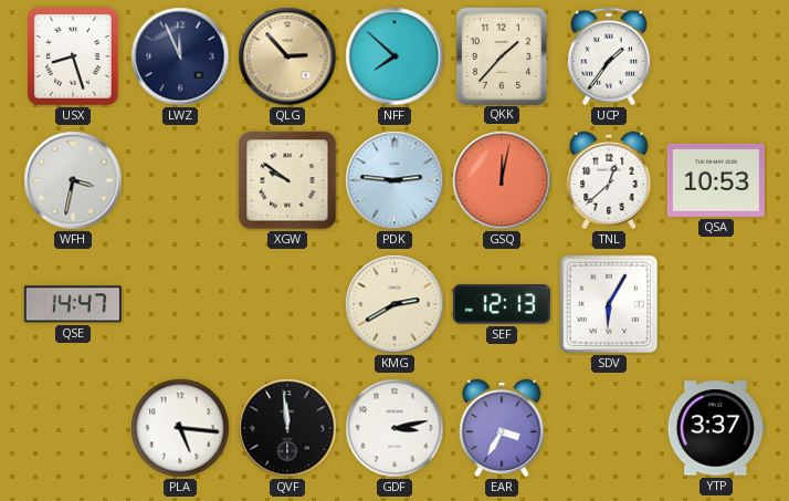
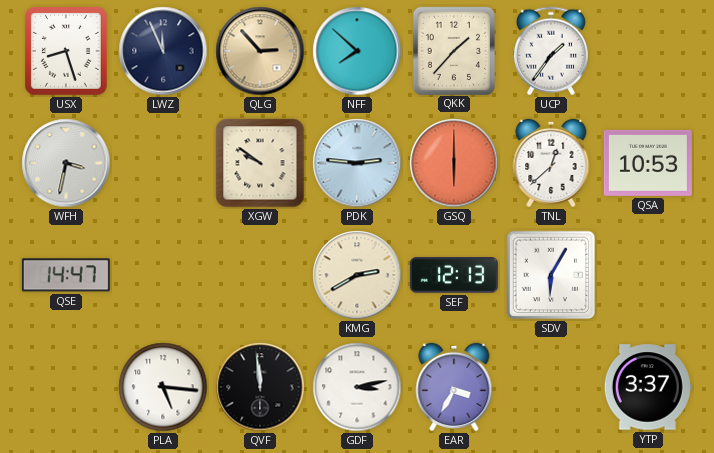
GSQ: 12:02 -> 6:00 (454, 163)
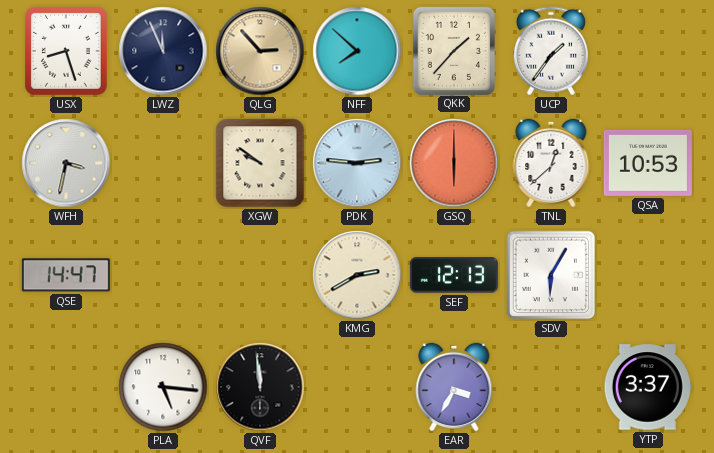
GDF: 3:13 -> none (357, 387)
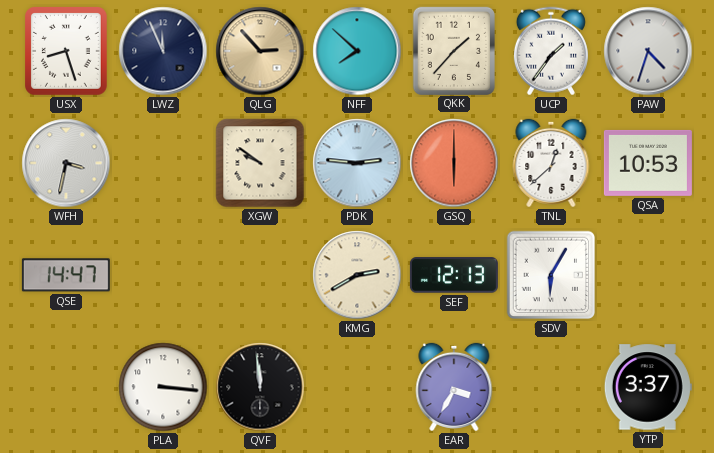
PAW: none -> 4:33 (648, 51)
PLA: 5:16 -> 3:16 (163, 387)
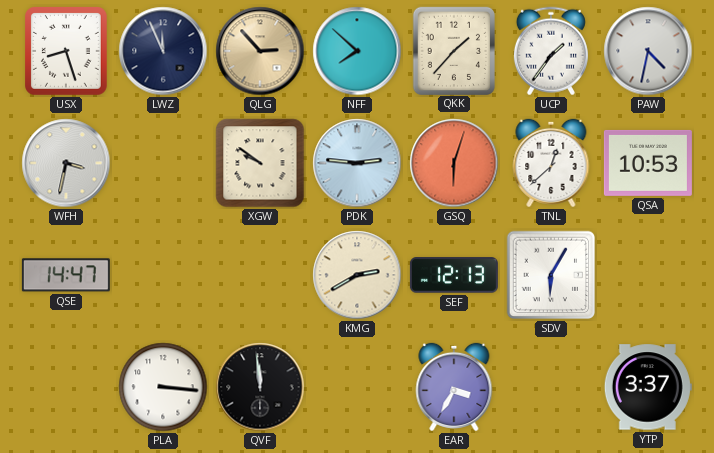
PAW: 4:33 -> 4:32 (648, 51)
GSQ: 6:00 -> 6:03 (454, 163)
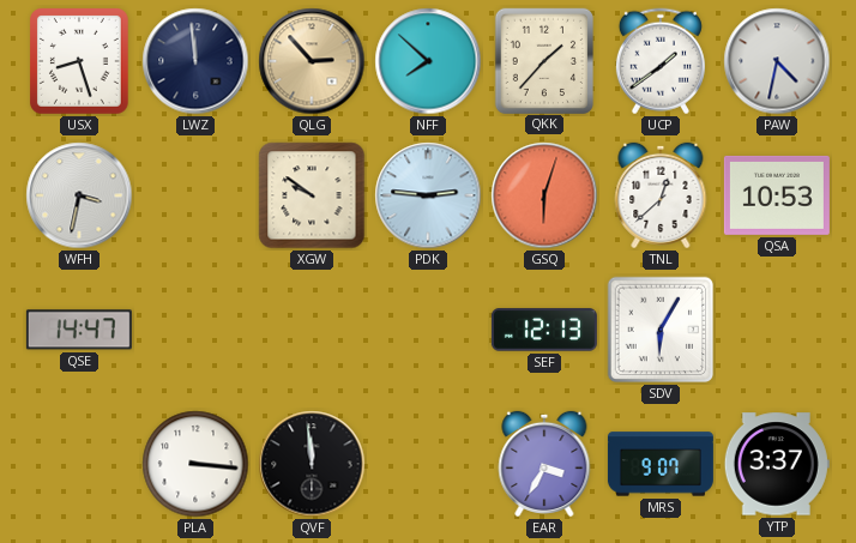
LWZ: 11:56 -> 11:59 (195, 61)
UCP: 1:36 -> 1:39 (661, 61)
KMG: 2:40 -> none (357, 275)
MRS: none -> 9:07 (661, 464)
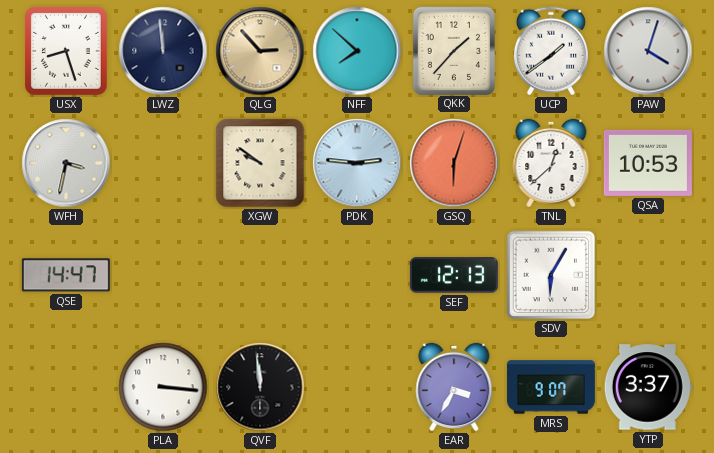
PAW: 4:32 -> 4:03 (648, 51)
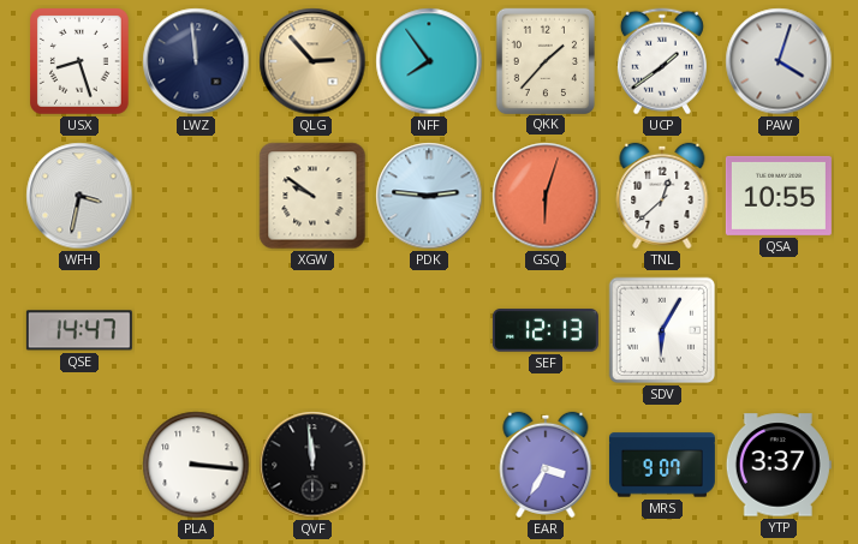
NFF: 7:52 -> 7:54 (429, 61)
QSA: 10:53 -> 10:55 (779, 196)
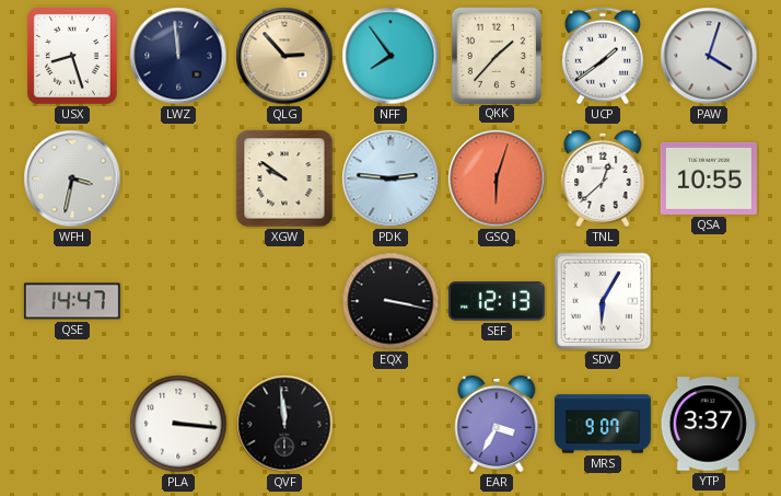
EQX: none -> 3:17 (391, 301)
